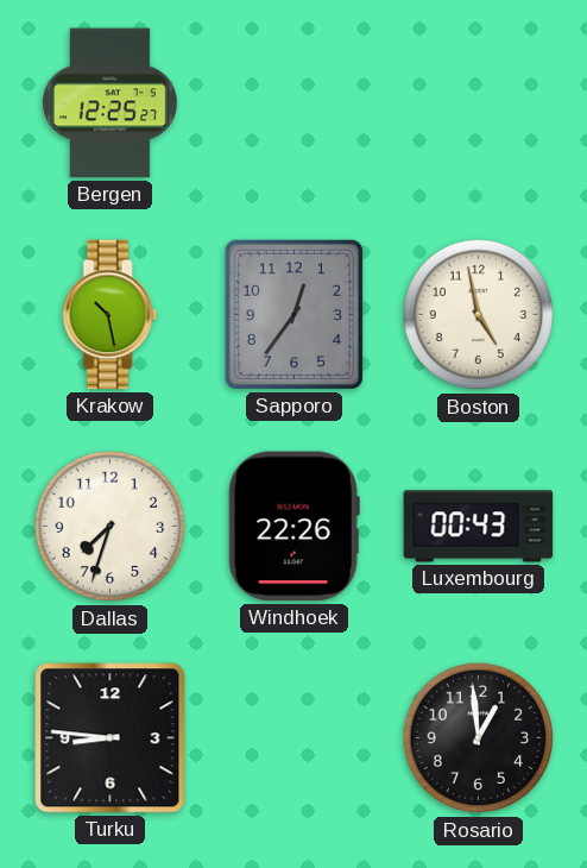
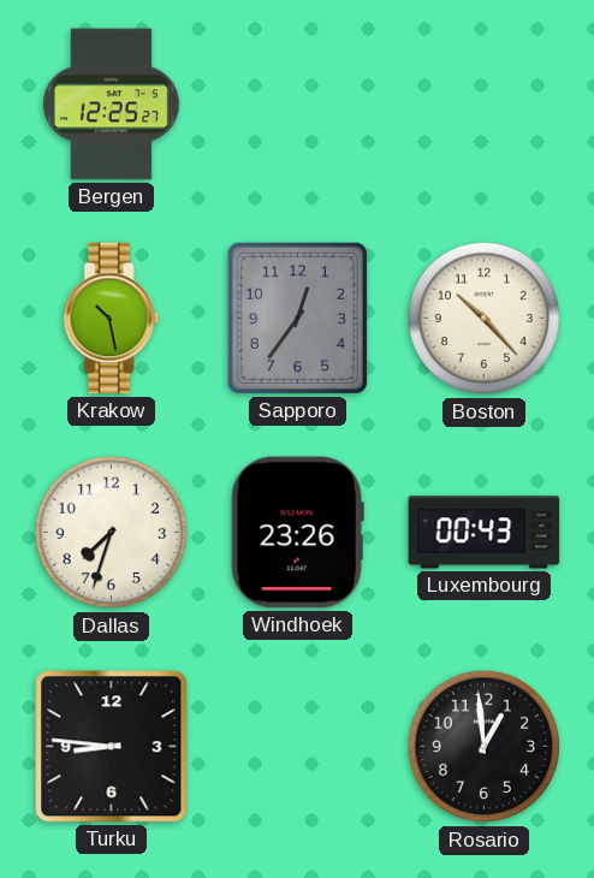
Boston: 4:58 -> 10:23 (485, 319)
Windhoek: 22:26 -> 23:26 (297, 533)
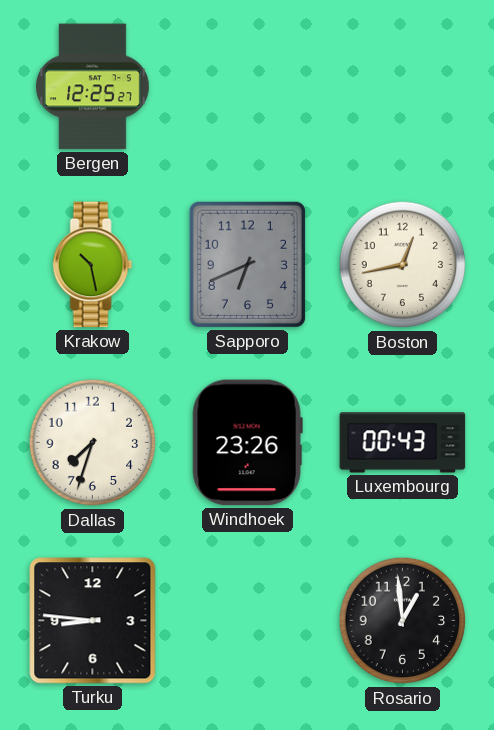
Sapporo: 12:36 -> 6:41 (247, 264)
Boston: 10:23 -> 12:43 (403, 265)
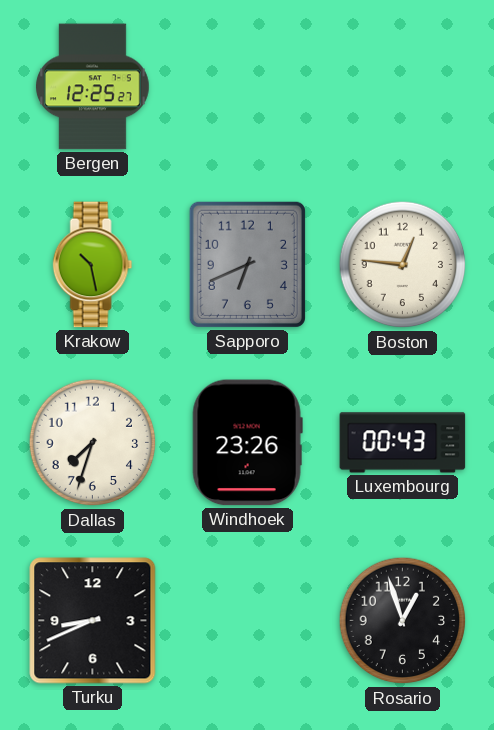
Boston: 12:43 -> 12:46 (403, 265)
Turku: 8:46 -> 8:41 (93, 621)
Rosario: 12:59 -> 12:57 (403, 621)
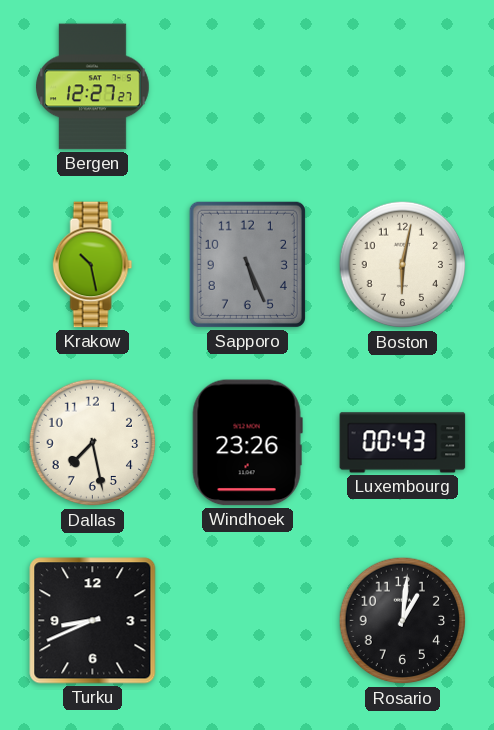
Bergen: 12:25 -> 12:27 (93, 87)
Sapporo: 6:41 -> 5:26 (247, 264)
Boston: 12:46 -> 6:02 (403, 265)
Dallas: 7:33 -> 7:28 (93, 443)
Rosario: 12:57 -> 1:01 (403, 621)
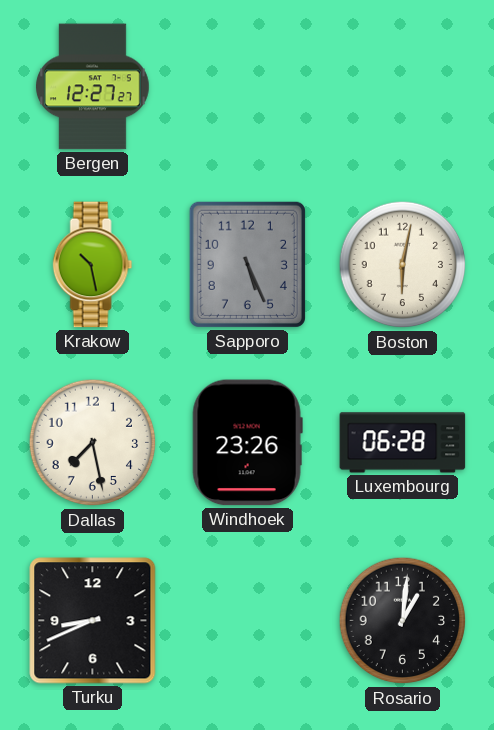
Luxembourg: 00:43 -> 06:28 (403, 443)
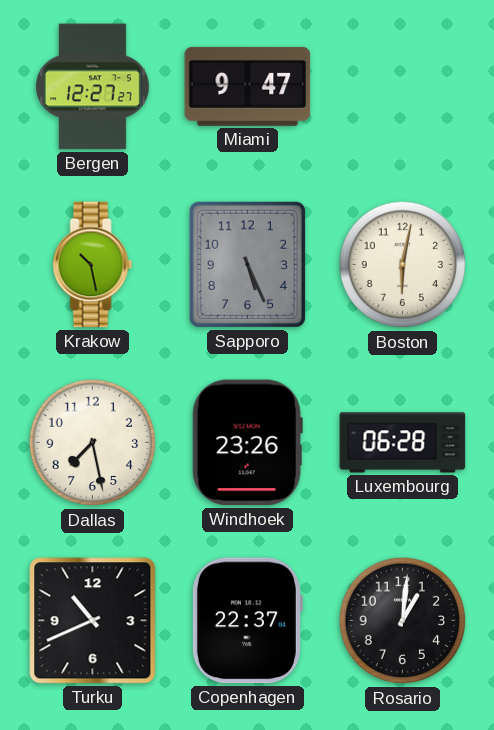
Miami: none -> 9:47 (248, 86)
Turku: 8:41 -> 10:41 (93, 621)
Copenhagen: none -> 22:37 (247, 621)
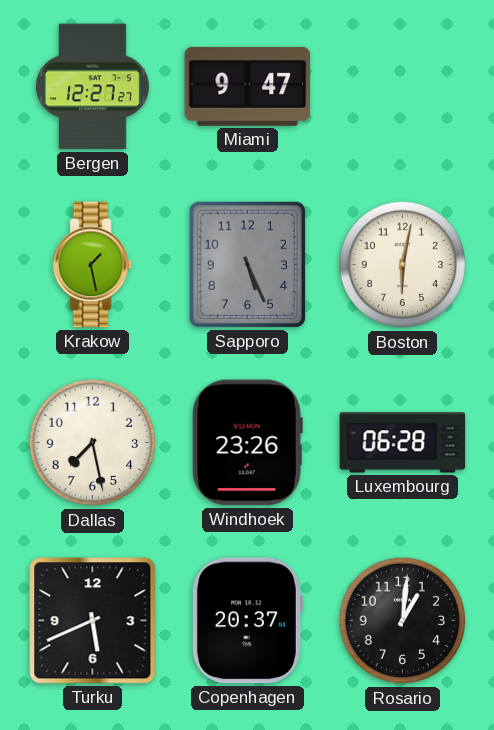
Krakow: 10:28 -> 1:28 (93, 265)
Turku: 10:41 -> 5:41 (93, 621)
Copenhagen: 22:37 -> 20:37 (247, 621)
